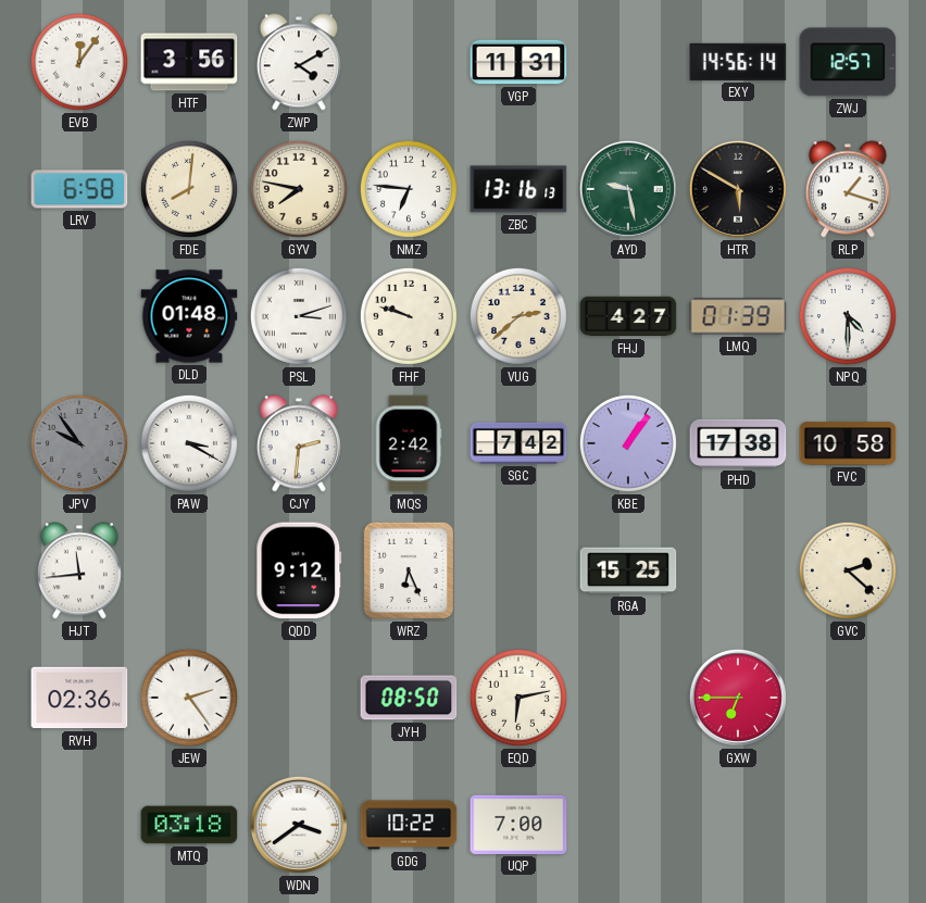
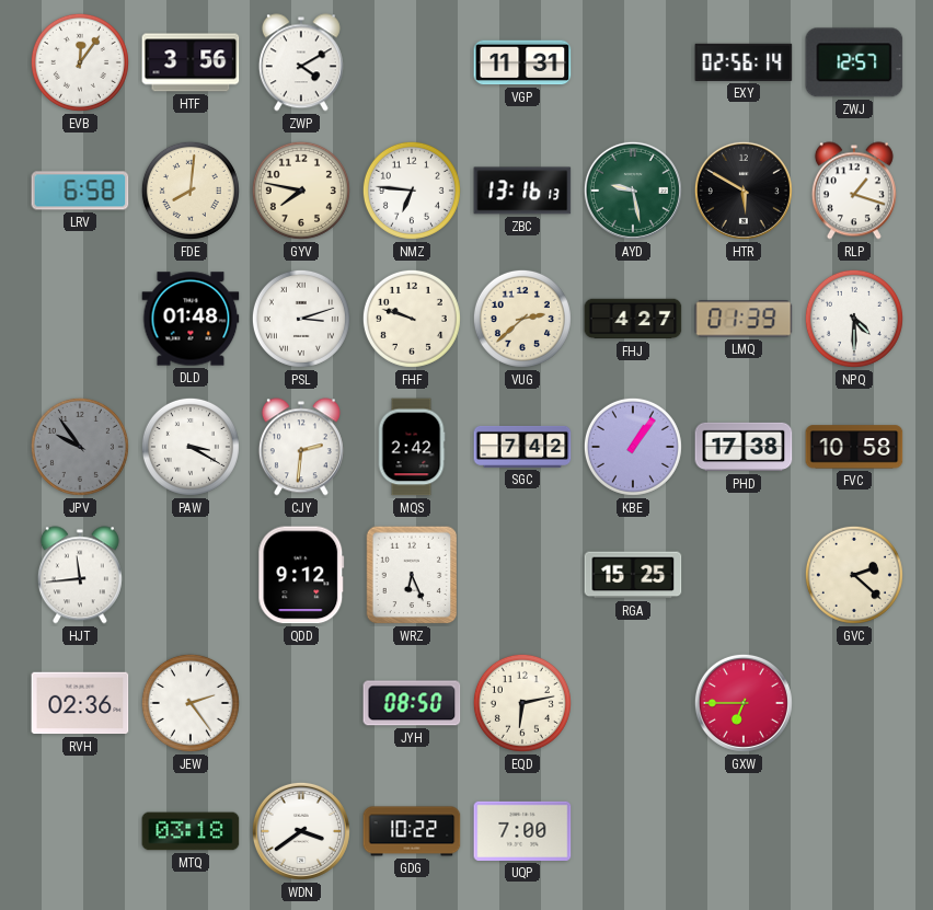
EXY: 14:56 -> 02:56 (744, 62)
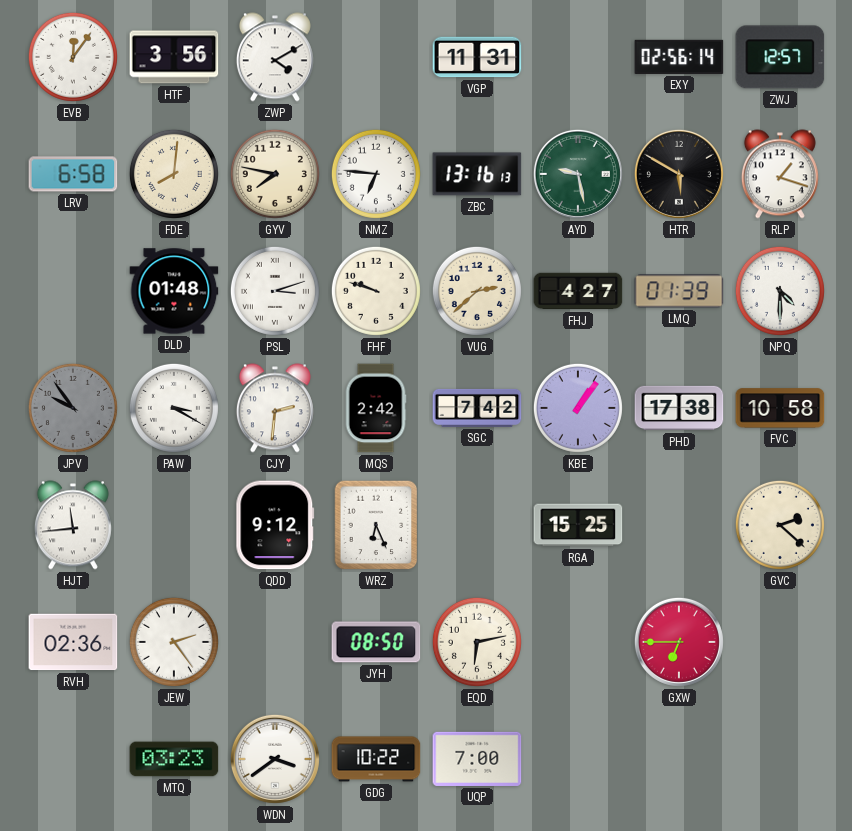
MTQ: 03:18 -> 03:23 (174, 759)
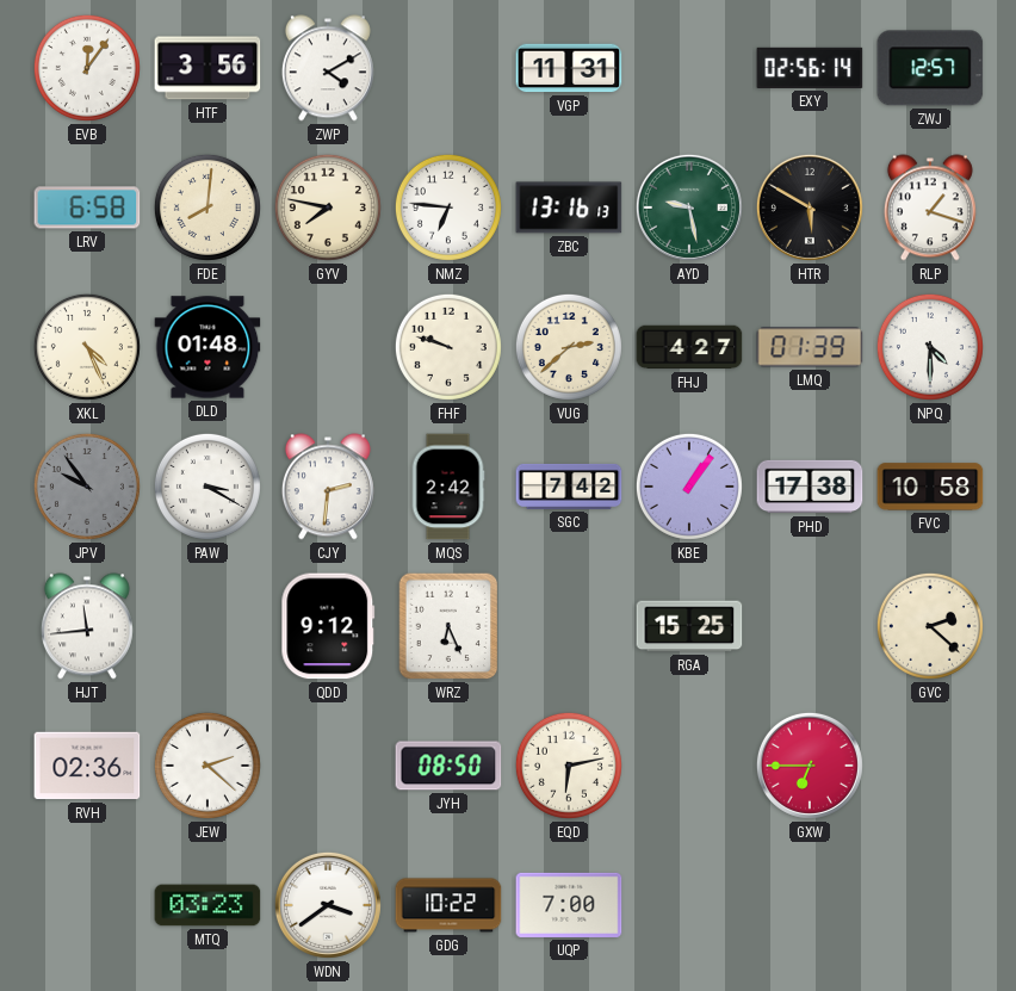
XKL: none -> 4:26 (87, 347)
PSL: 3:12 -> none (275, 291)
JEW: 2:24 -> 2:22 (207, 766)
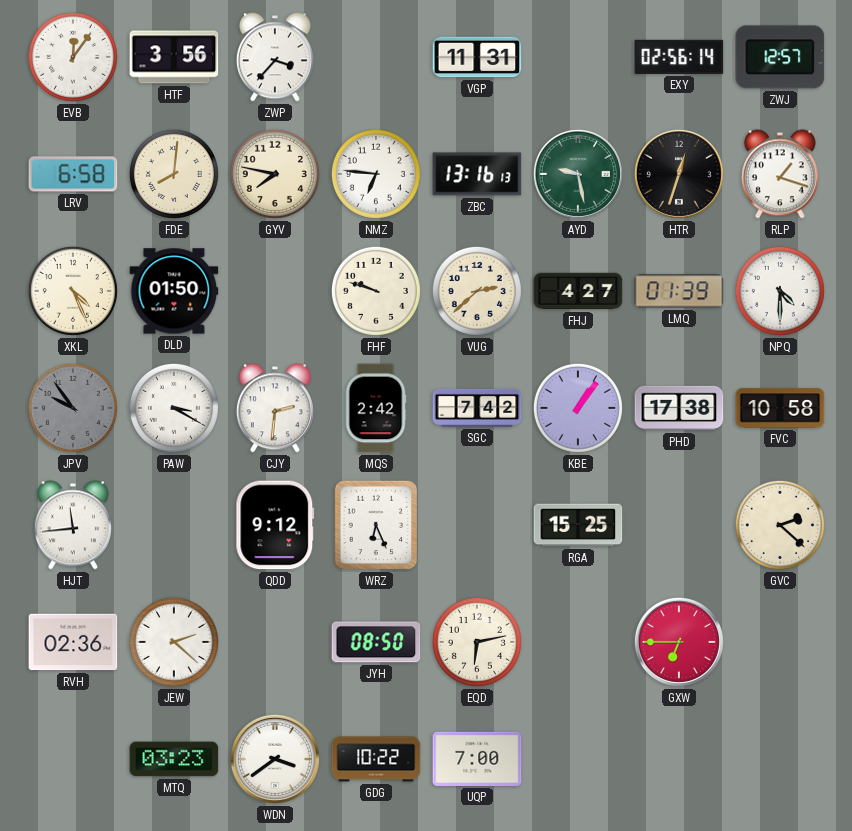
ZWP: 4:10 -> 3:37 (275, 57)
HTR: 5:50 -> 12:33 (679, 174)
DLD: 01:48 -> 01:50 (174, 291)
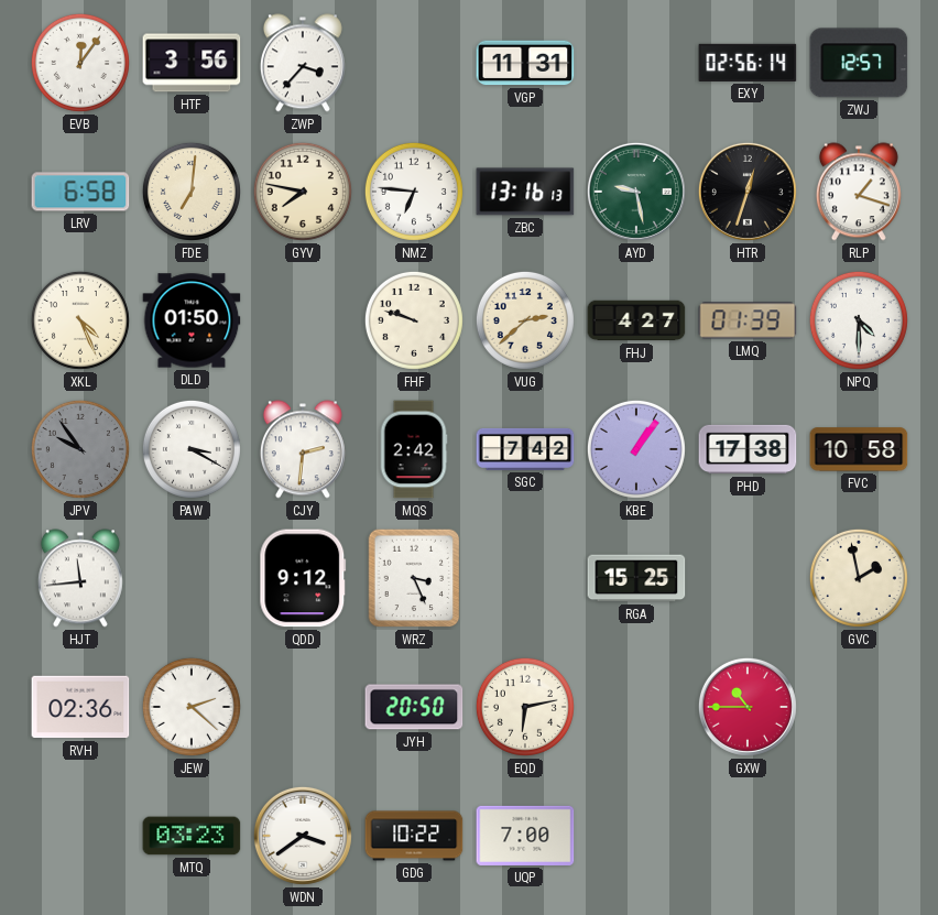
FDE: 8:01 -> 7:01 (192, 192)
WRZ: 6:26 -> 3:26 (414, 578)
GVC: 2:22 -> 1:58 (859, 578)
JYH: 08:50 -> 20:50 (414, 707)
GXW: 6:45 -> 10:45 (748, 707)
